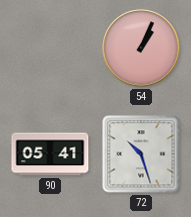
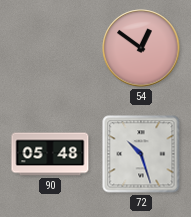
54: 1:04 -> 12:51 (141, 48)
90: 05:41 -> 05:48 (50, 154)
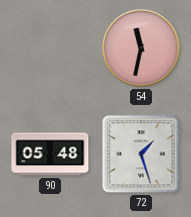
54: 12:51 -> 11:32 (141, 48)
72: 10:27 -> 1:27 (141, 154)
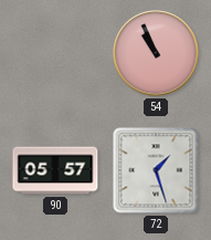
54: 11:32 -> 10:56 (156, 53)
90: 05:48 -> 05:57 (55, 170)
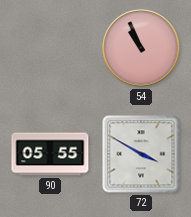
90: 05:57 -> 05:55 (50, 154)
72: 1:27 -> 3:50 (141, 154)
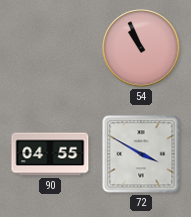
90: 05:55 -> 04:55 (50, 154)
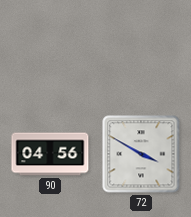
54: 10:56 -> none (141, 48)
90: 04:55 -> 04:56 (50, 154)
